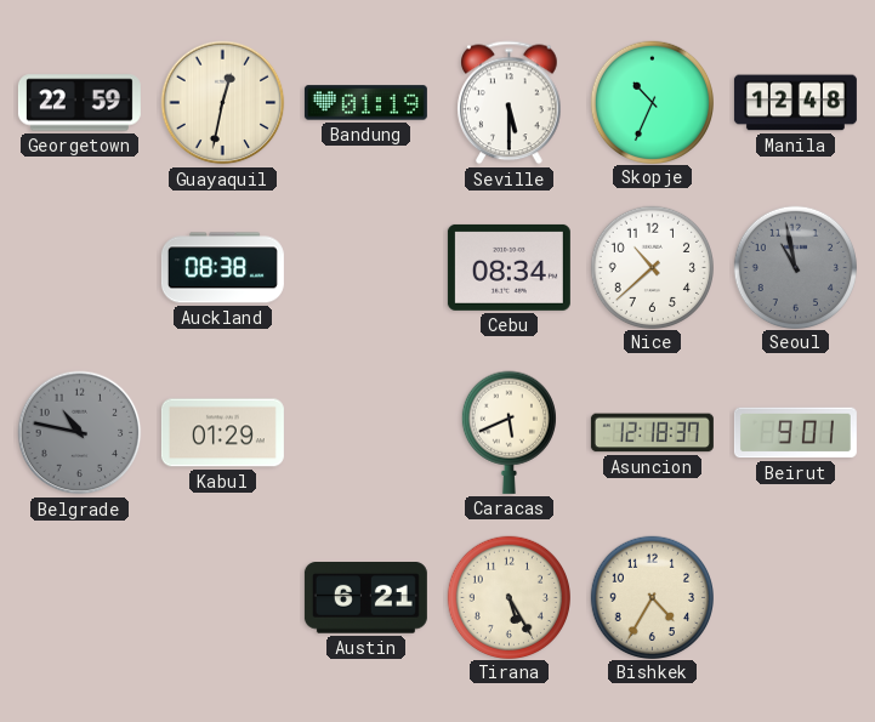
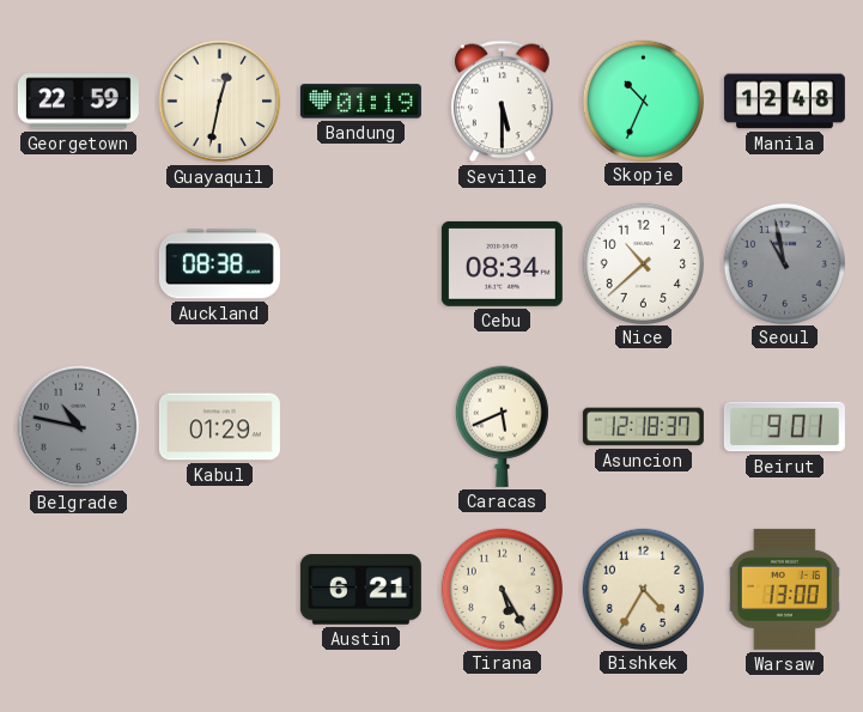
Warsaw: none -> 13:00 (784, 589)
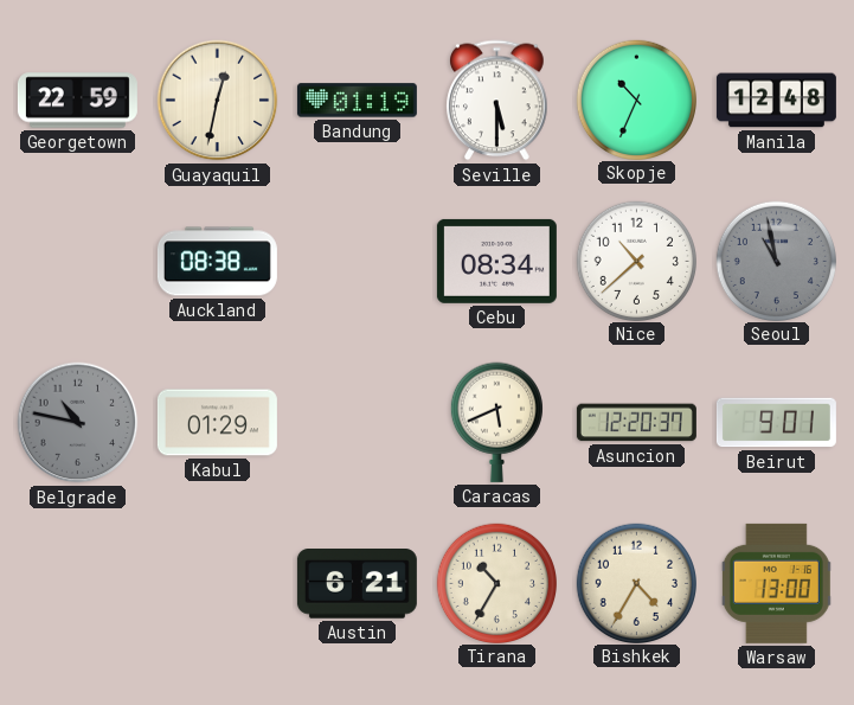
Asuncion: 12:18 -> 12:20 (636, 423)
Tirana: 5:25 -> 10:35 (496, 583)
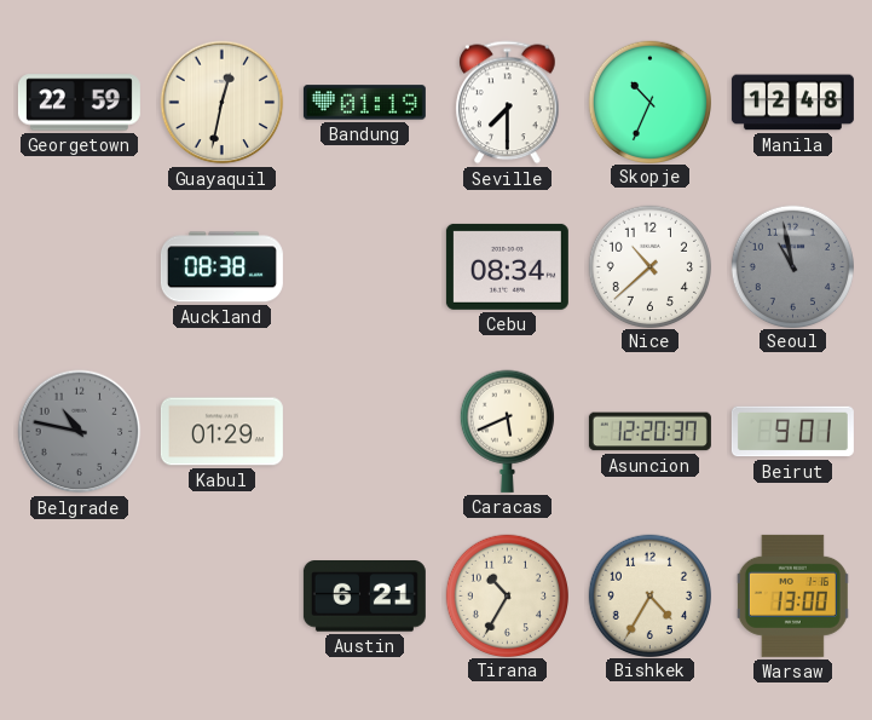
Seville: 5:30 -> 7:30 (508, 103)
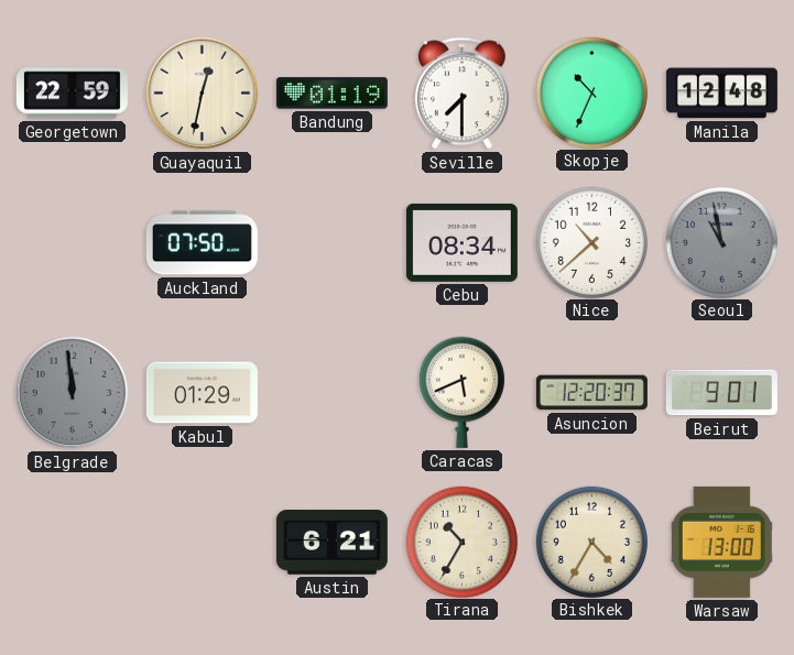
Auckland: 08:38 -> 07:50 (202, 243)
Belgrade: 10:47 -> 11:59 (73, 393)
